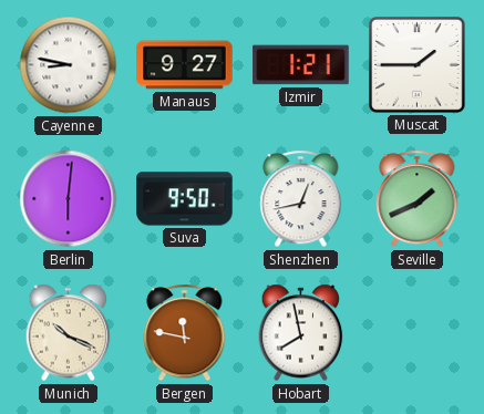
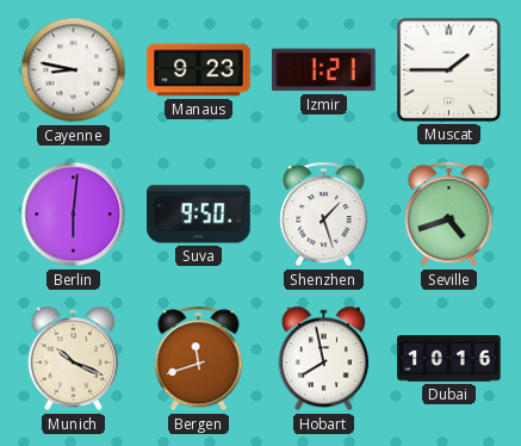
Manaus: 9:27 -> 9:23 (199, 70)
Shenzhen: 12:43 -> 1:27 (324, 215)
Seville: 1:41 -> 4:42 (449, 215)
Bergen: 11:47 -> 11:42 (199, 359)
Dubai: none -> 10:16 (449, 359)
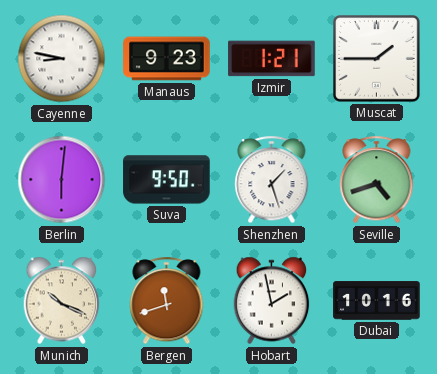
Hobart: 7:58 -> 1:58 (272, 301)
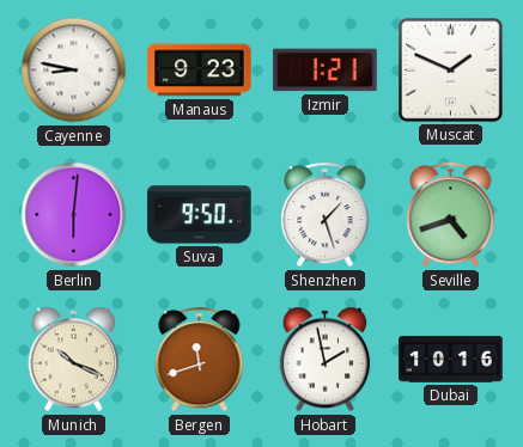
Muscat: 1:45 -> 1:49 (451, 71)
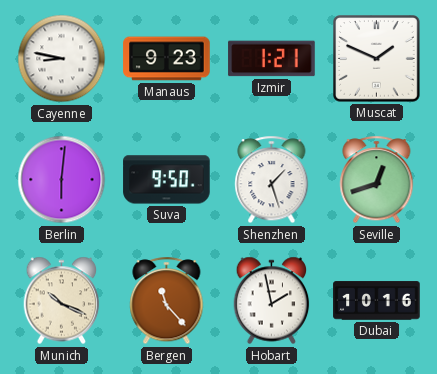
Seville: 4:42 -> 12:42 (377, 180)
Bergen: 11:42 -> 11:23 (167, 301)
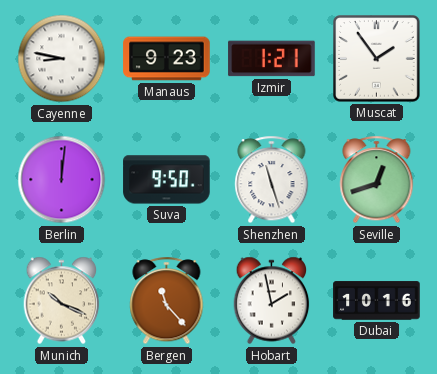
Muscat: 1:49 -> 1:54 (377, 59)
Berlin: 6:01 -> 12:01 (62, 180)
Shenzhen: 1:27 -> 11:27 (272, 180)
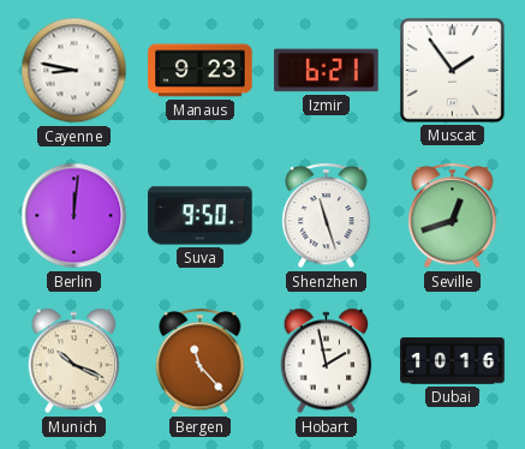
Izmir: 1:21 -> 6:21 (327, 71)
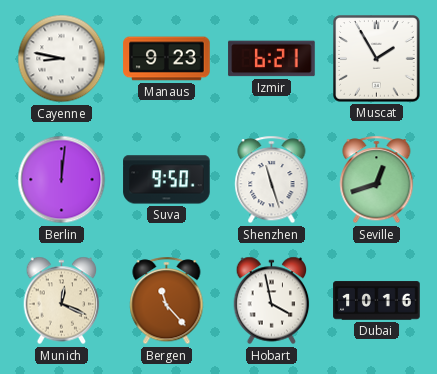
Muscat: 1:54 -> 1:55 (377, 59)
Munich: 10:19 -> 12:19 (62, 301)
Hobart: 1:58 -> 3:58 (272, 301)
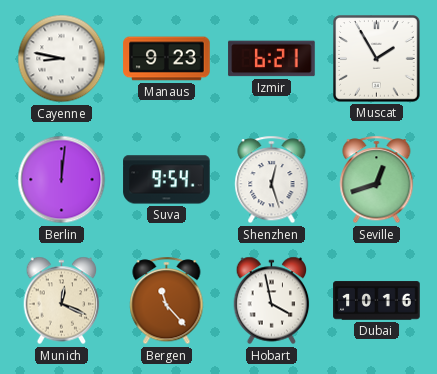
Suva: 9:50 -> 9:54 (167, 180)
Shenzhen: 11:27 -> 12:27 (272, 180)
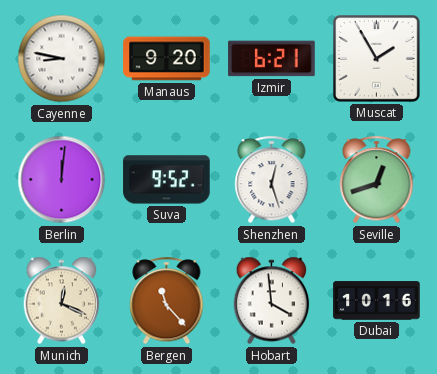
Manaus: 9:23 -> 9:20 (167, 59)
Suva: 9:54 -> 9:52 (167, 180)
Hobart: 3:58 -> 3:59 (272, 301)
